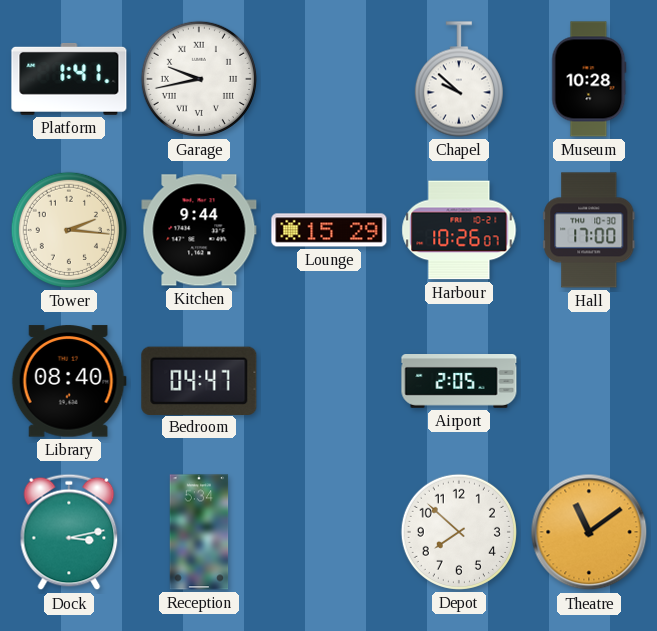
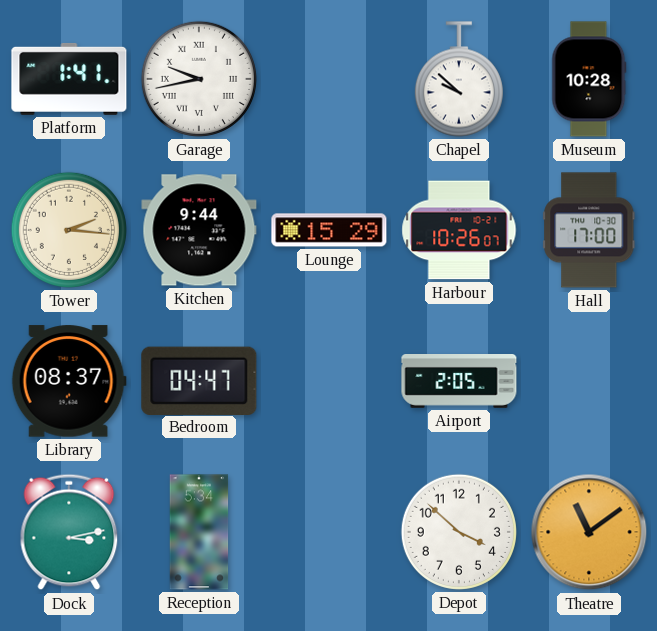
Library: 08:40 -> 08:37 (69, 381)
Depot: 7:52 -> 3:52 (459, 532)
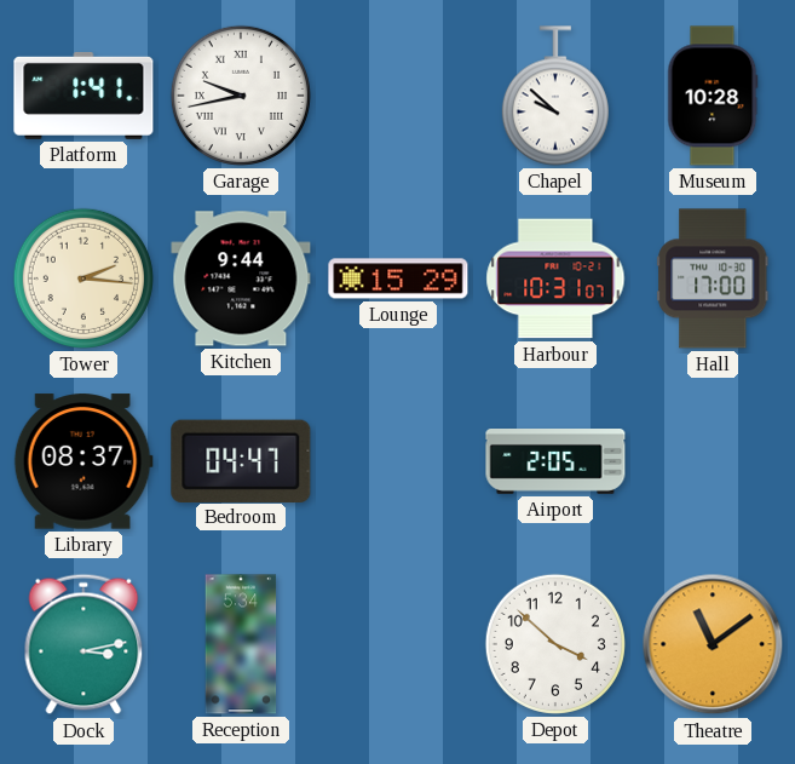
Harbour: 10:26 -> 10:31 (555, 278)
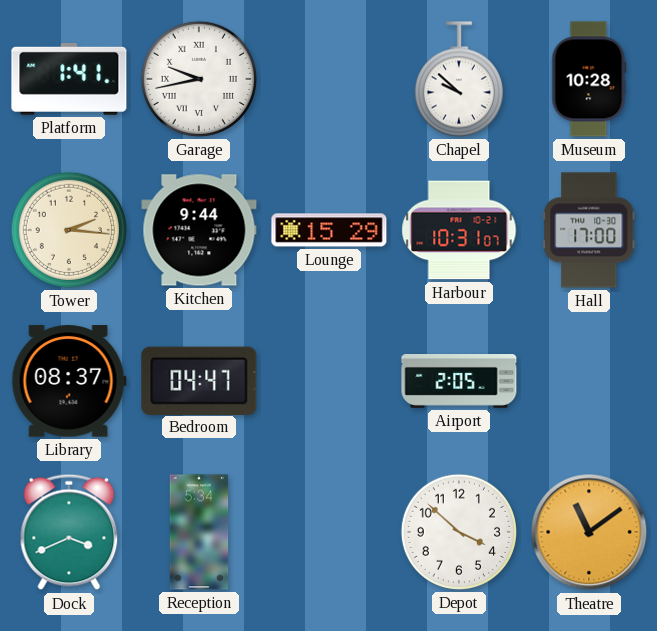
Dock: 3:13 -> 3:41 (69, 532)
